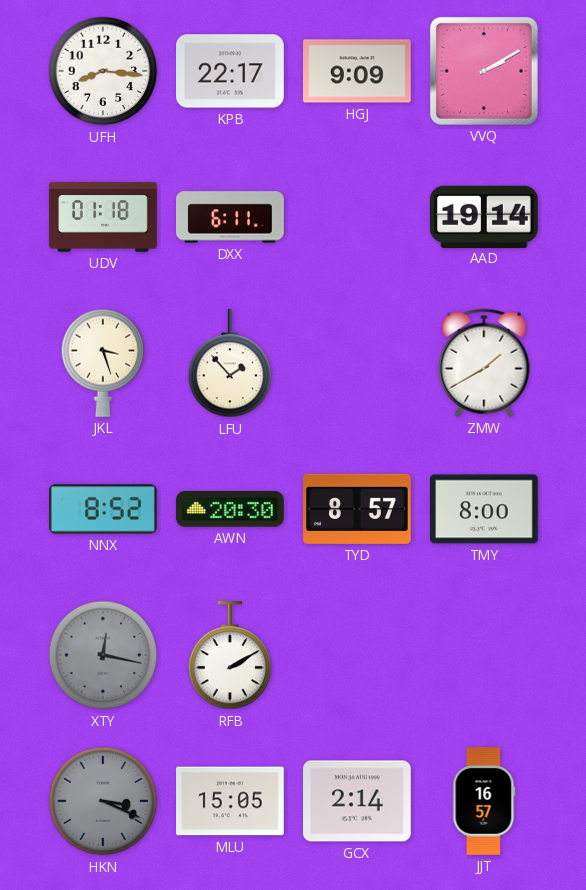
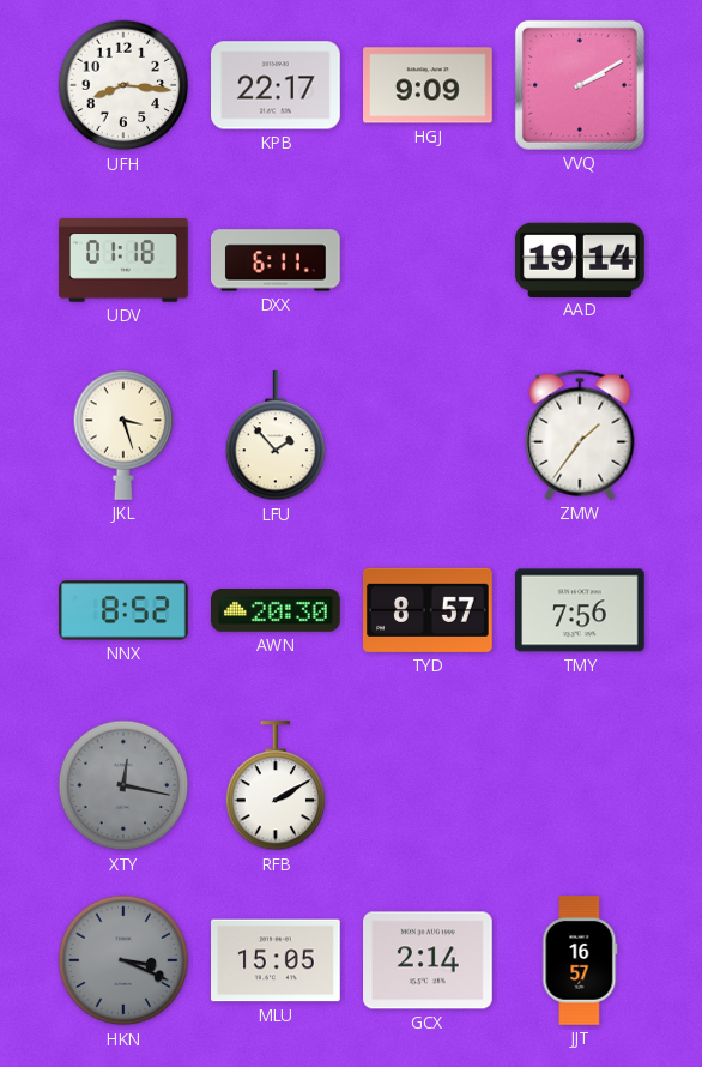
ZMW: 1:40 -> 1:36 (580, 435)
TMY: 8:00 -> 7:56 (581, 610)
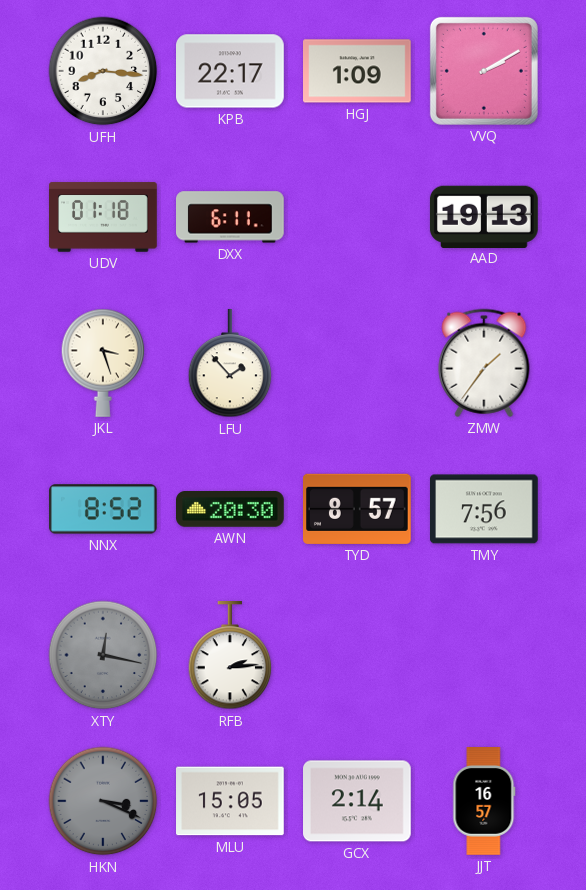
HGJ: 9:09 -> 1:09 (358, 71)
AAD: 19:14 -> 19:13 (484, 216)
RFB: 2:10 -> 2:14 (230, 656)
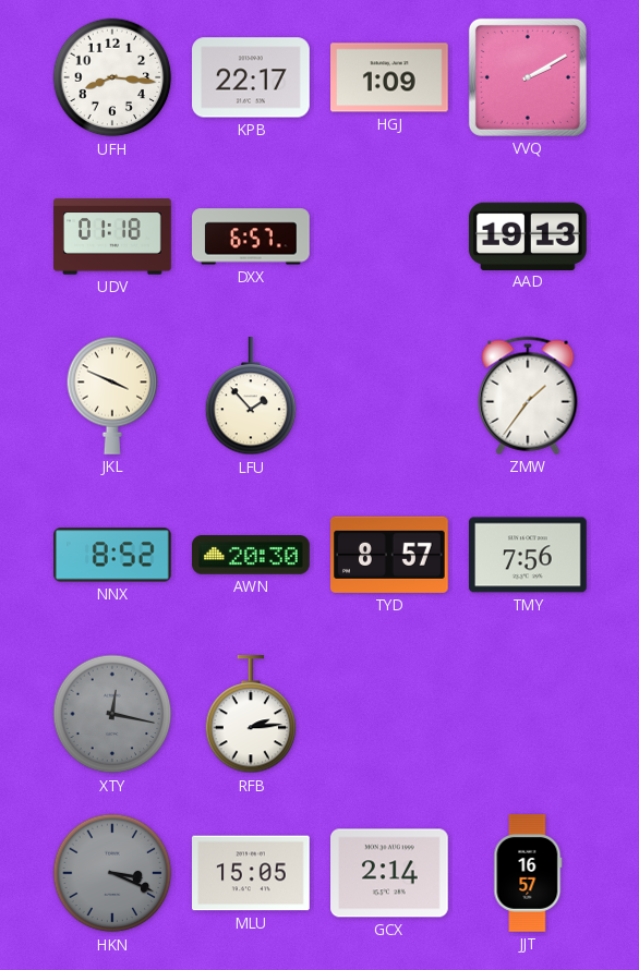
DXX: 6:11 -> 6:57 (252, 237)
JKL: 3:27 -> 3:49 (112, 396)
